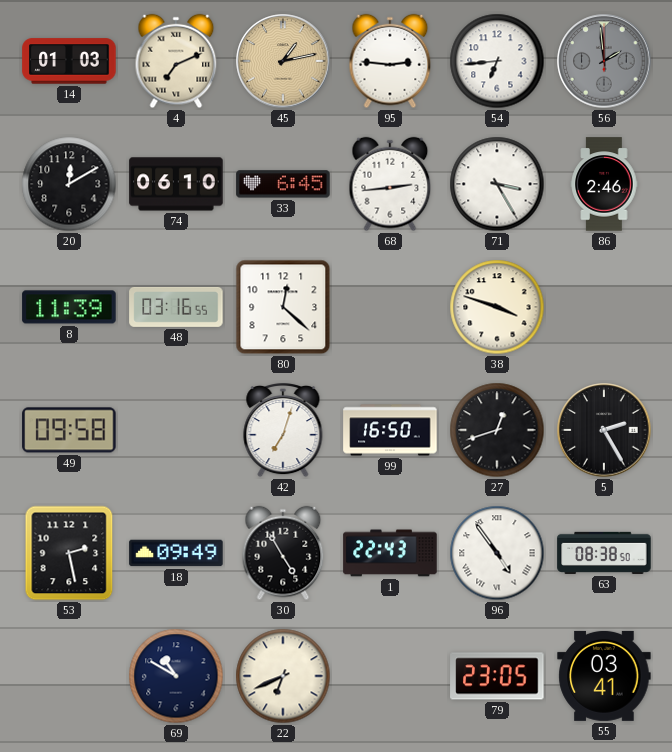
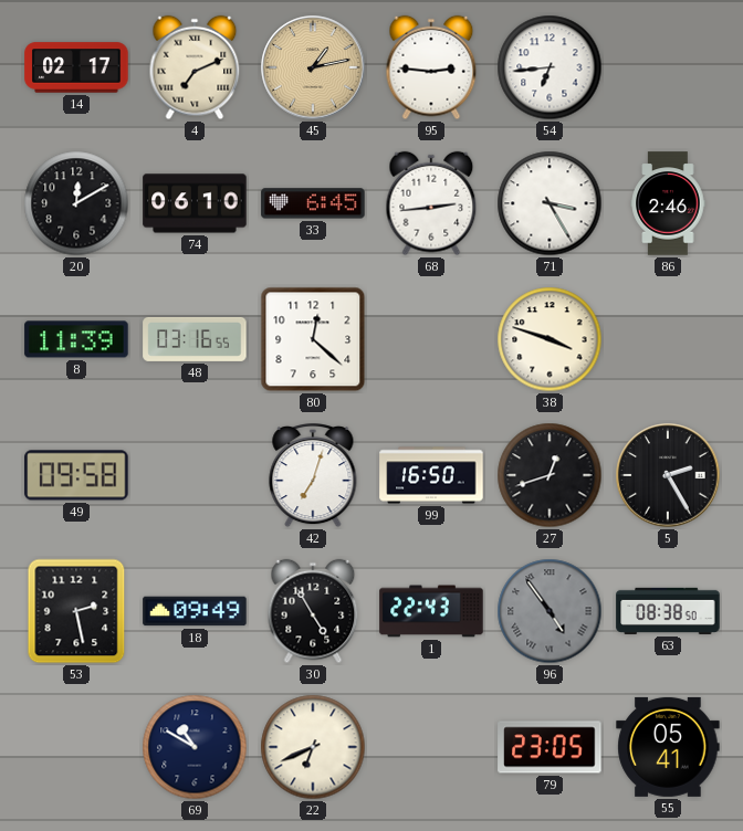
14: 01:03 -> 02:17 (76, 67)
56: 1:59 -> none (604, 61)
96 dial: white -> grey (550, 611)
55: 03:41 -> 05:41 (668, 747)
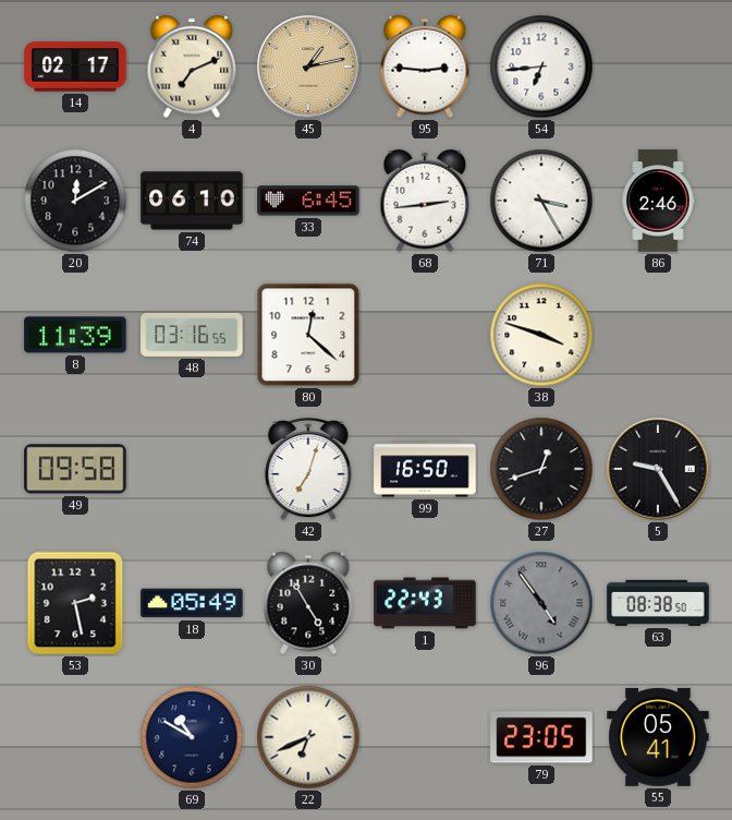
5: 2:25 -> 9:25 (658, 469)
18: 09:49 -> 05:49 (192, 603)
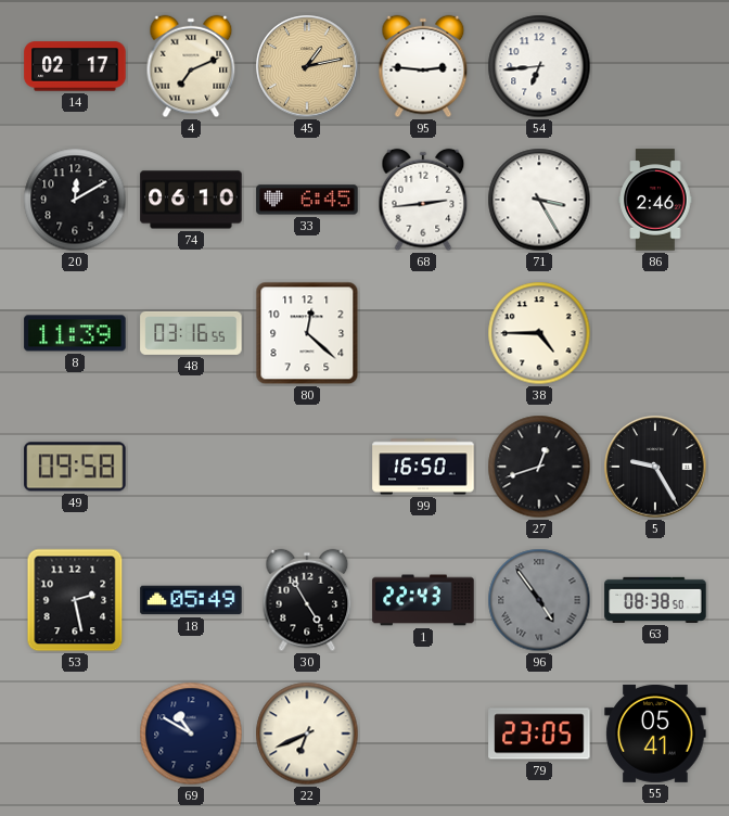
38: 3:48 -> 4:45 (539, 333)
42: 7:03 -> none (308, 469)
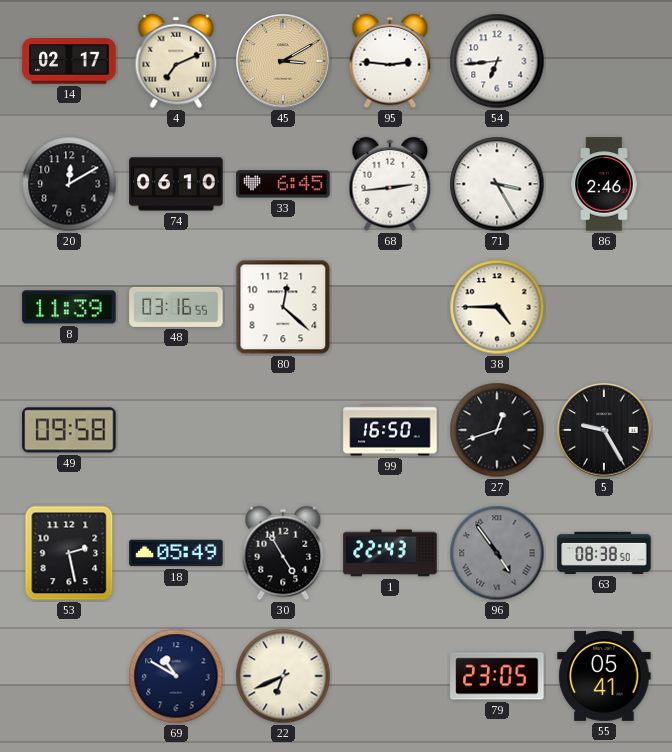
45: 1:13 -> 3:10 (283, 61)
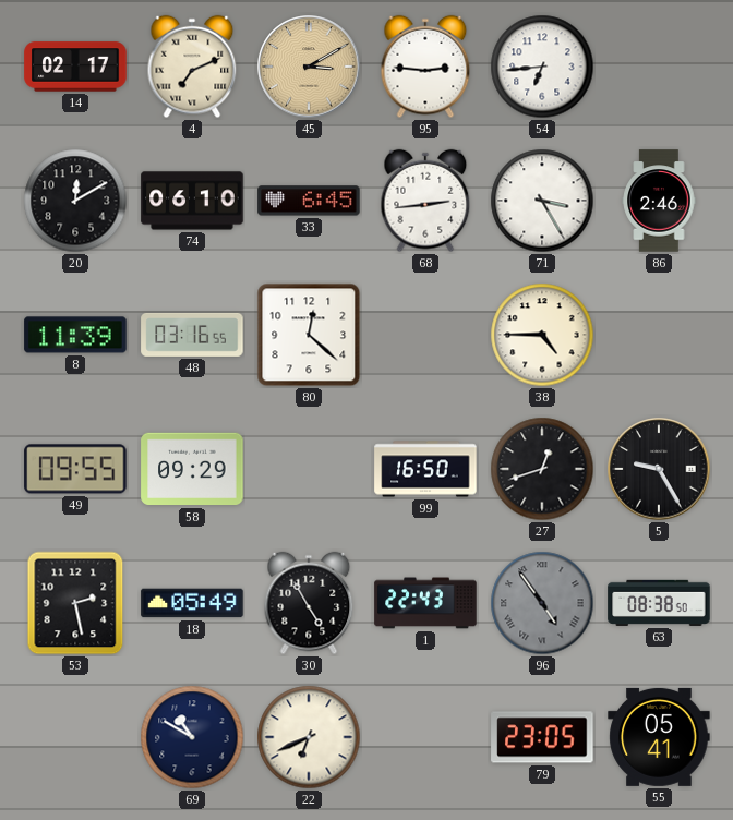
49: 09:58 -> 09:55 (75, 469)
58: none -> 09:29 (192, 469)
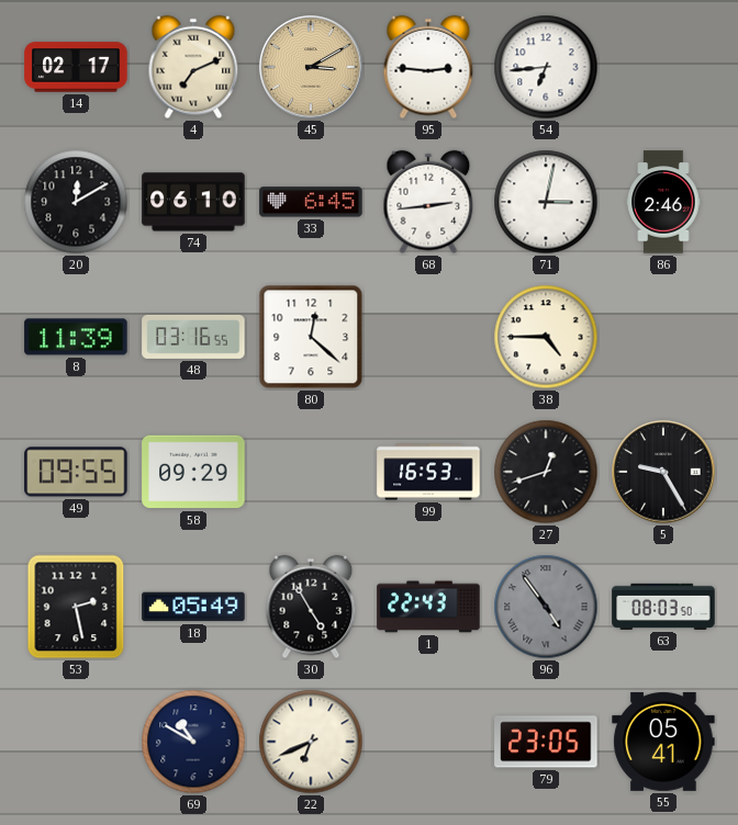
71: 3:25 -> 3:02 (546, 202)
99: 16:50 -> 16:53 (428, 472)
63: 08:38 -> 08:03 (663, 607)
